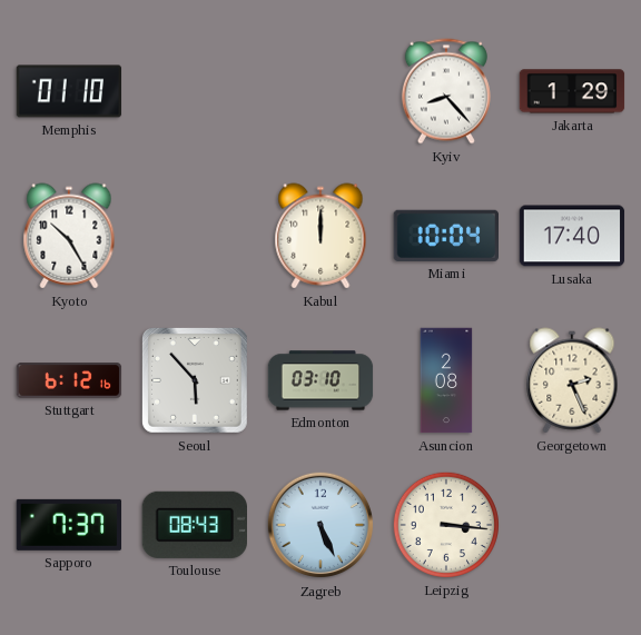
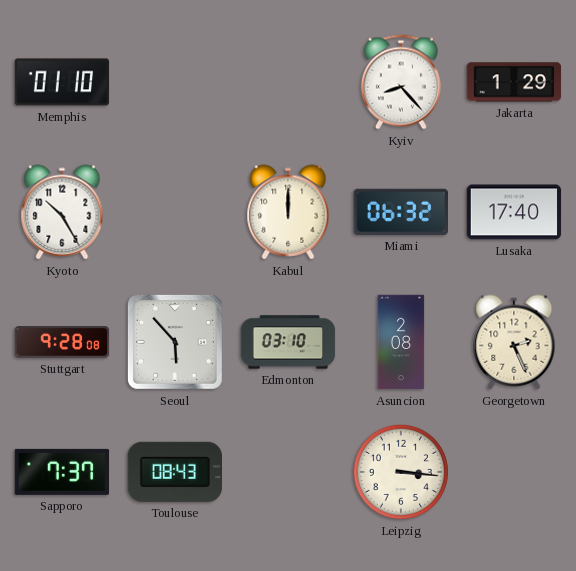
Miami: 10:04 -> 06:32 (400, 212)
Stuttgart: 6:12 -> 9:28 (62, 342)
Zagreb: 5:26 -> none (320, 525)
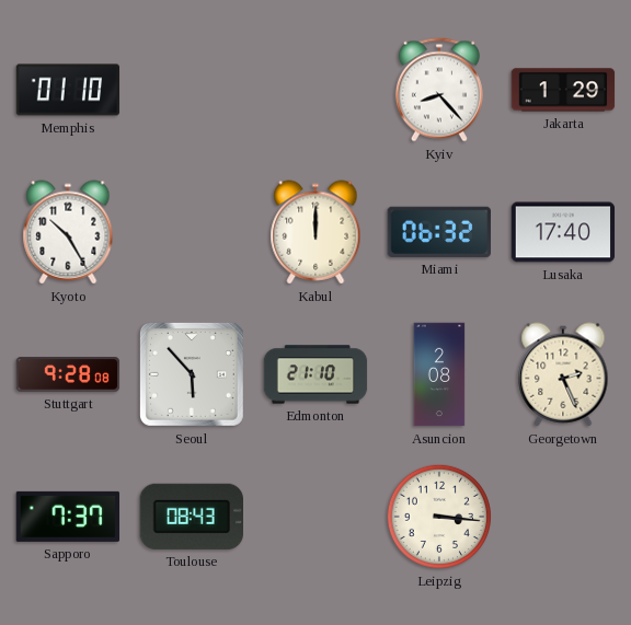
Edmonton: 03:10 -> 21:10 (315, 374)
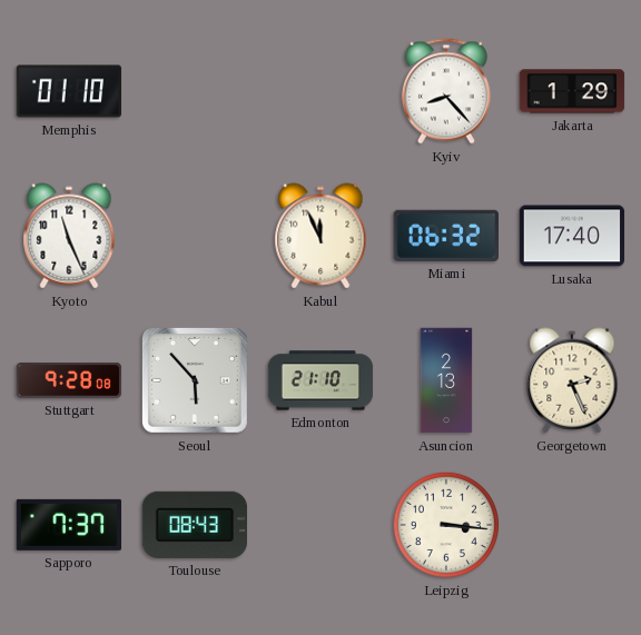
Kyoto: 10:25 -> 11:26 (69, 236)
Kabul: 12:00 -> 11:56 (320, 236)
Asuncion: 2:08 -> 2:13 (446, 380)
